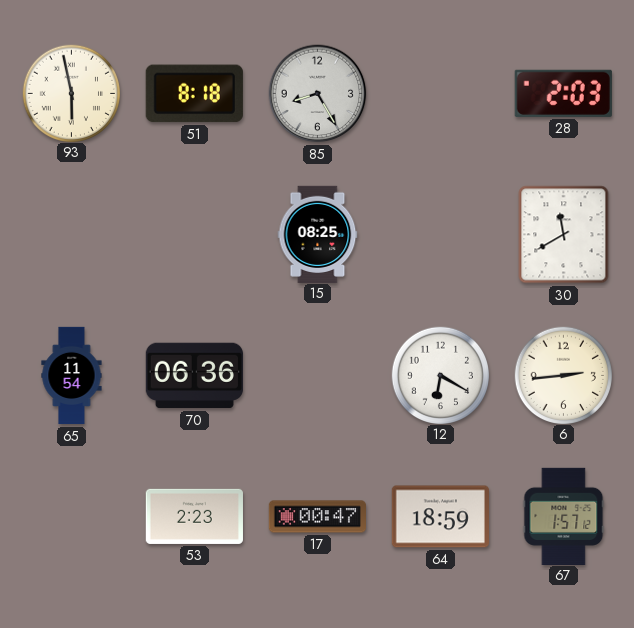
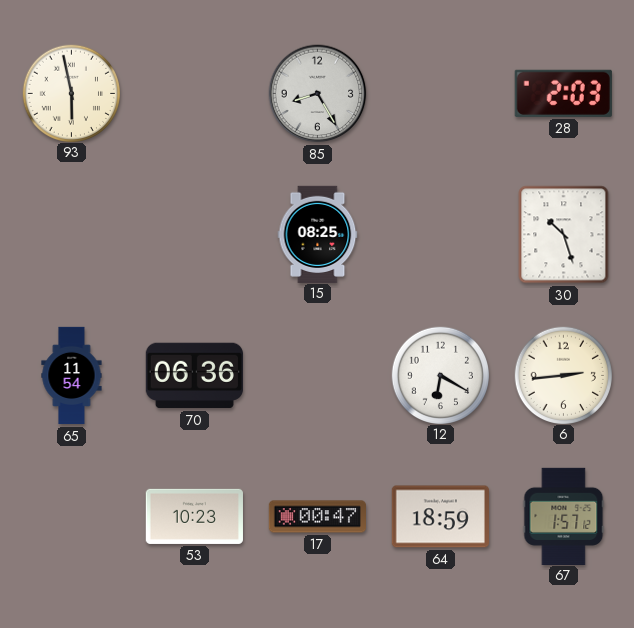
51: 8:18 -> none (194, 94)
30: 11:40 -> 10:27 (564, 235)
53: 2:23 -> 10:23 (194, 516)
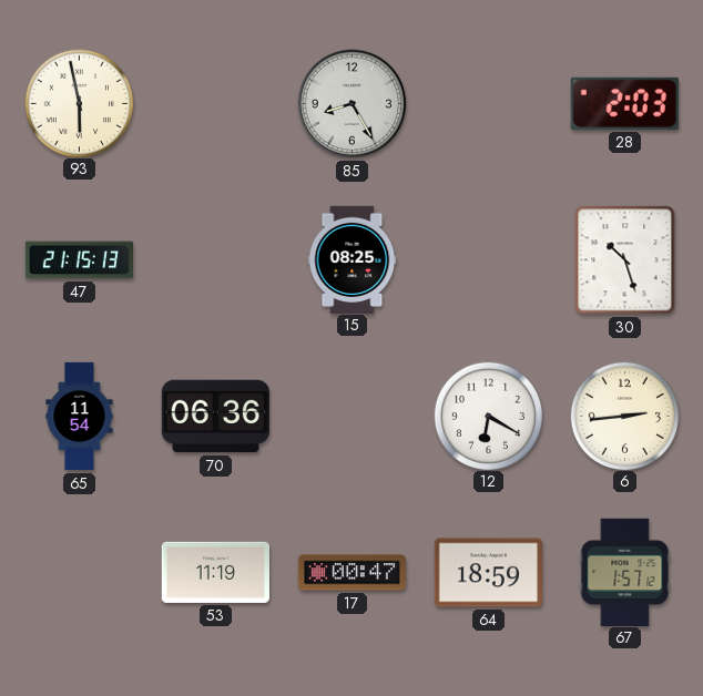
47: none -> 21:15 (79, 260)
53: 10:23 -> 11:19 (215, 572)
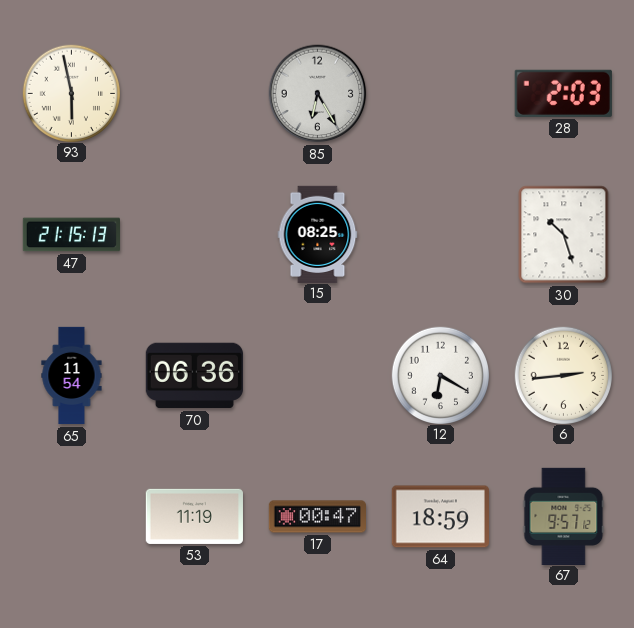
85: 8:25 -> 6:25 (318, 94)
67: 1:57 -> 9:57 (564, 516)
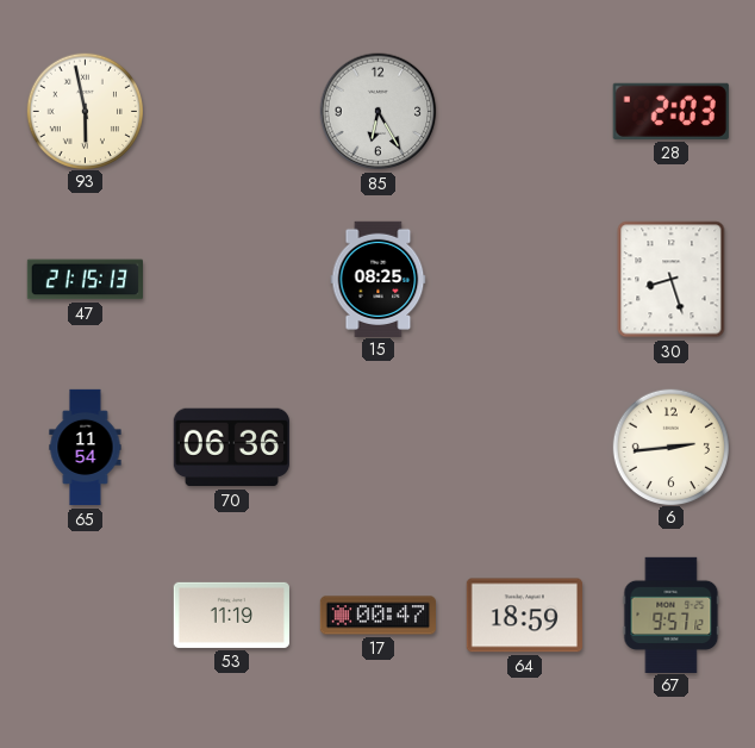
30: 10:27 -> 8:27 (672, 280)
12: 6:20 -> none (440, 375)
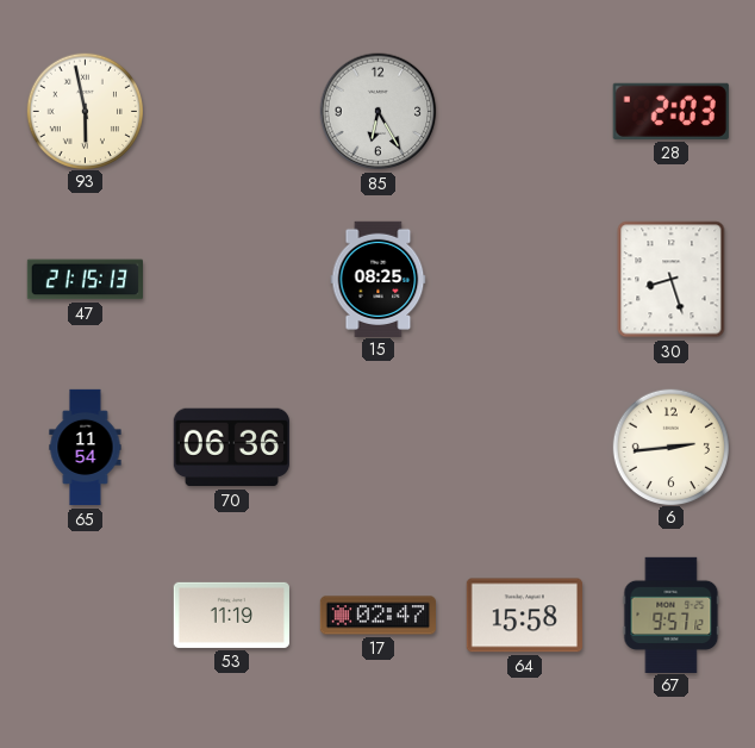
17: 00:47 -> 02:47 (377, 616)
64: 18:59 -> 15:58 (524, 616)
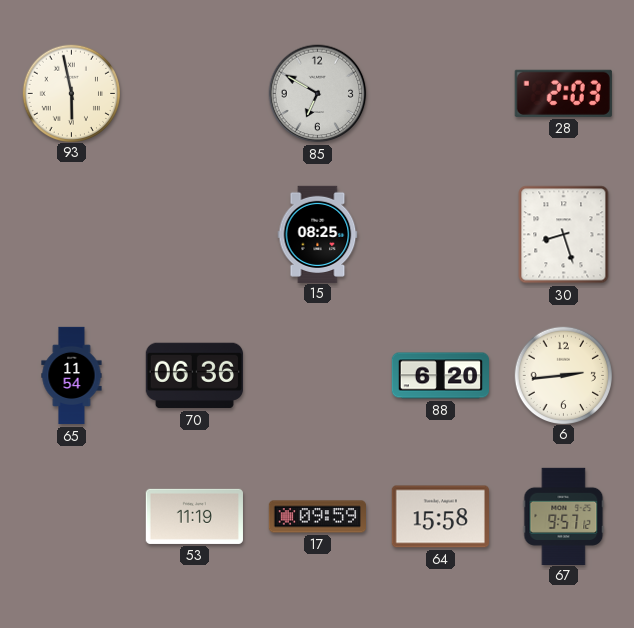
85: 6:25 -> 6:50 (318, 94)
47: 21:15 -> none (85, 280)
88: none -> 6:20 (440, 376)
17: 02:47 -> 09:59 (317, 517)
